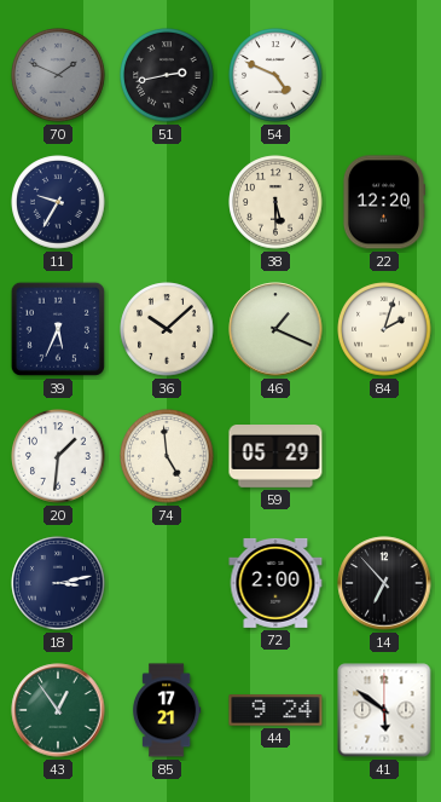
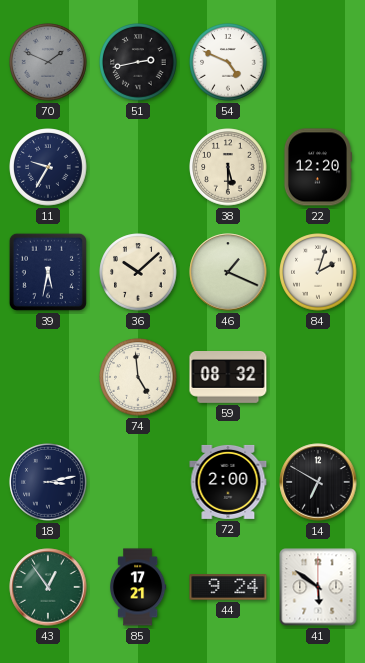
39: 5:34 -> 5:32 (48, 272)
20: 1:31 -> none (58, 456)
59: 05:29 -> 08:32 (228, 378)
14: 6:53 -> 6:50 (318, 482)
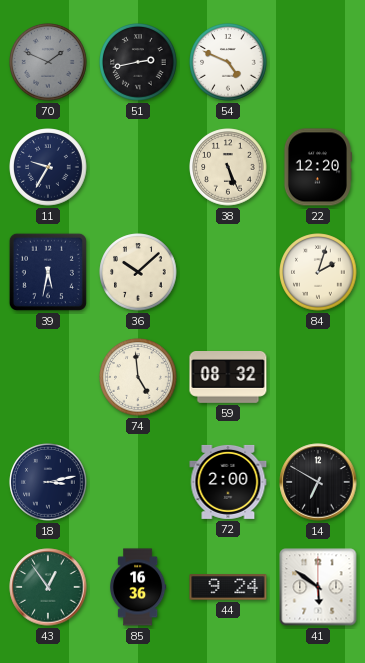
38: 5:30 -> 5:26 (228, 167)
46: 1:19 -> none (228, 272)
85: 17:21 -> 16:36 (138, 587)
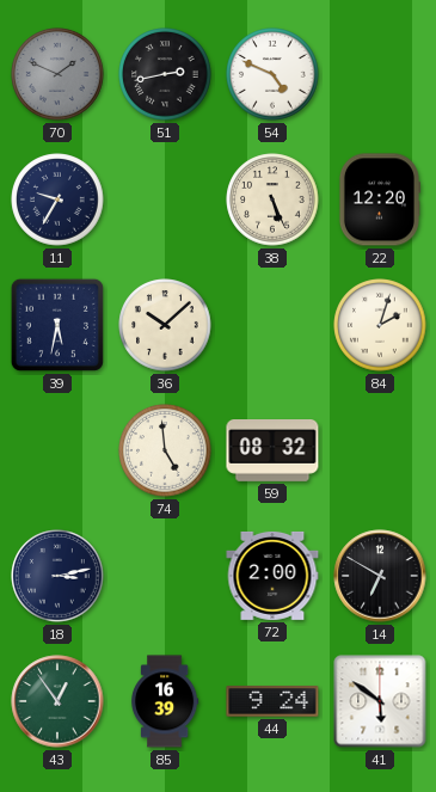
85: 16:36 -> 16:39 (165, 701)
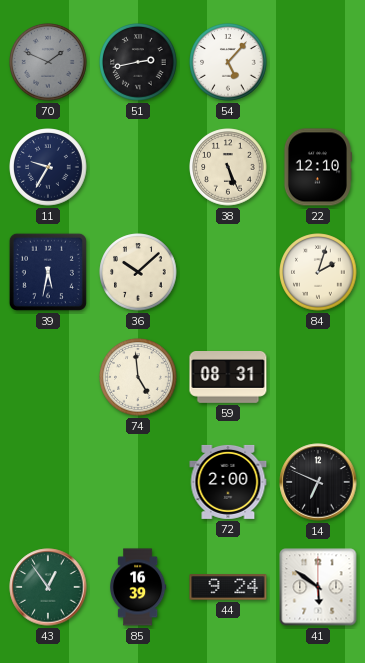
54: 4:49 -> 5:07 (228, 62)
22: 12:20 -> 12:10 (317, 167)
59: 08:32 -> 08:31 (228, 378)
18: 3:13 -> none (57, 576)
14: 6:50 -> 6:49 (318, 482)
